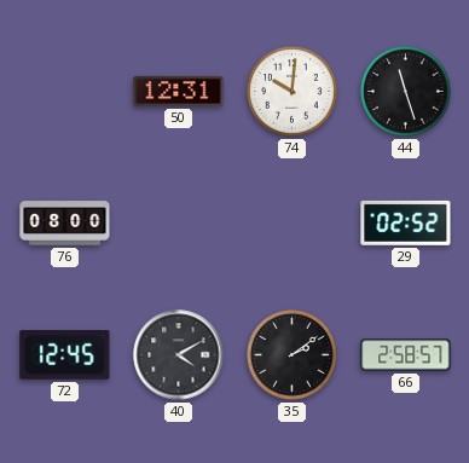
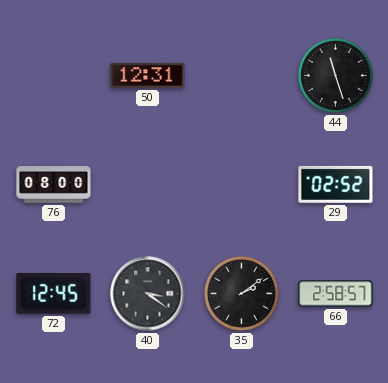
74: 10:01 -> none (293, 92)
40: 4:10 -> 3:21 (148, 294)
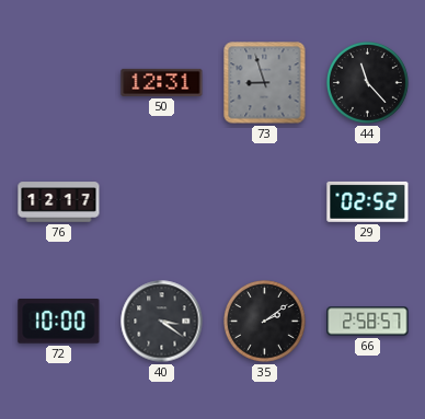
73: none -> 8:57 (265, 83)
44: 11:27 -> 11:23 (368, 83)
76: 08:00 -> 12:17 (59, 202)
72: 12:45 -> 10:00 (59, 322)
